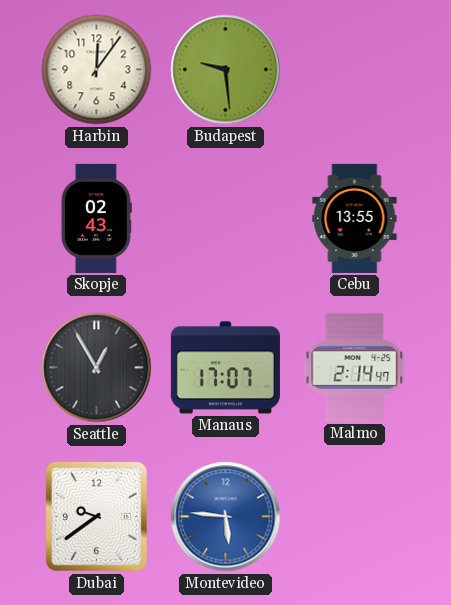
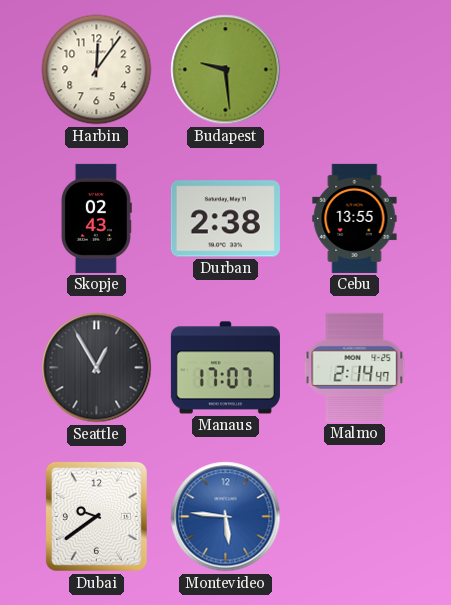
Durban: none -> 2:38 (225, 219)
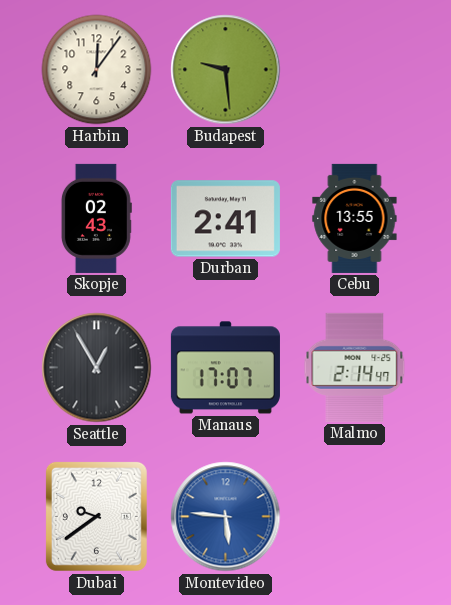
Durban: 2:38 -> 2:41 (225, 219)
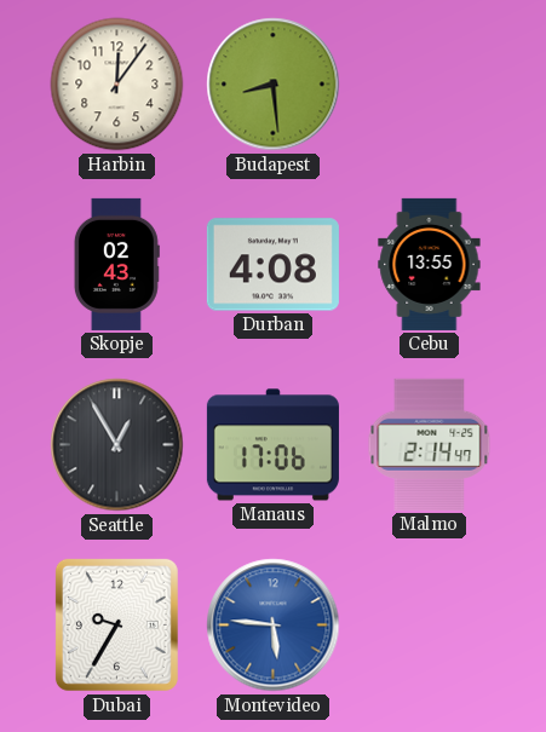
Budapest: 9:29 -> 8:29 (274, 85)
Durban: 2:41 -> 4:08 (272, 265)
Manaus: 17:07 -> 17:06 (272, 445)
Dubai: 9:39 -> 9:35 (116, 624)
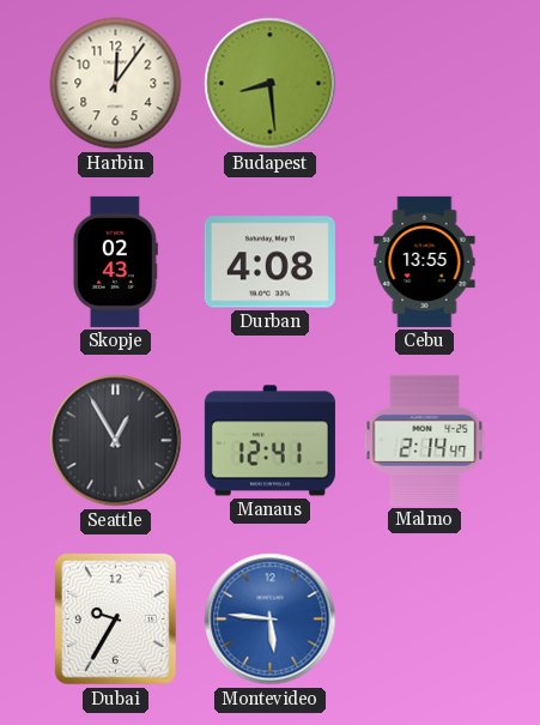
Manaus: 17:06 -> 12:41 (269, 441)
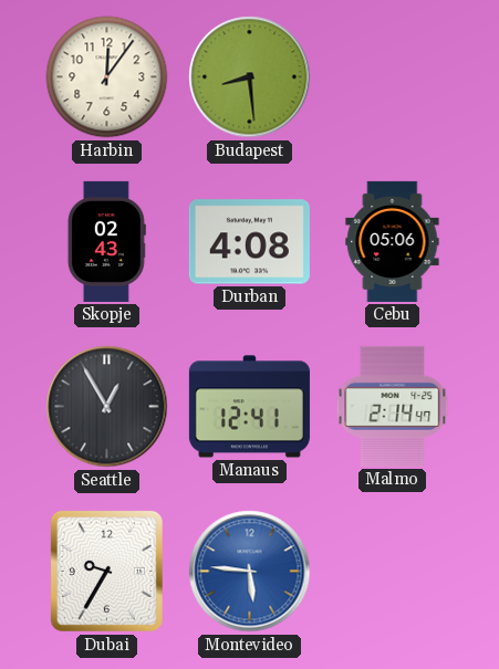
Cebu: 13:55 -> 05:06 (393, 241)
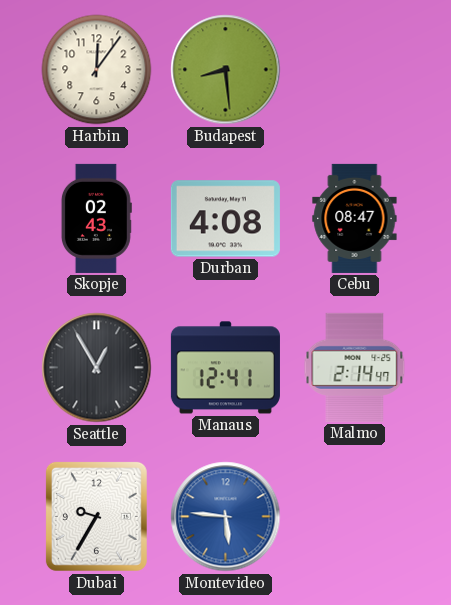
Cebu: 05:06 -> 08:47 (355, 218)
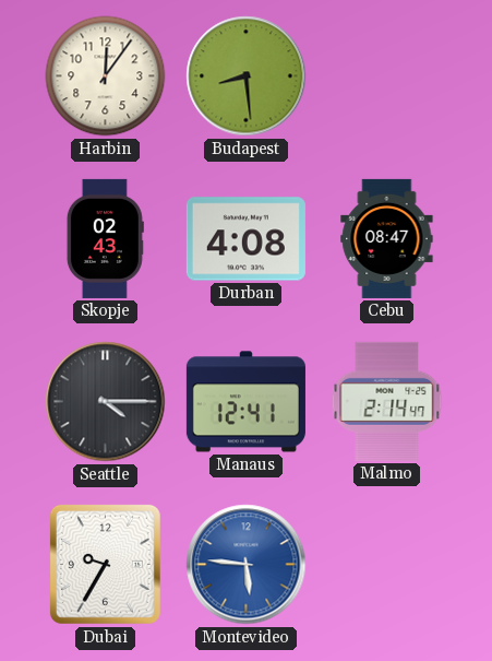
Seattle: 12:55 -> 4:15 (106, 402)
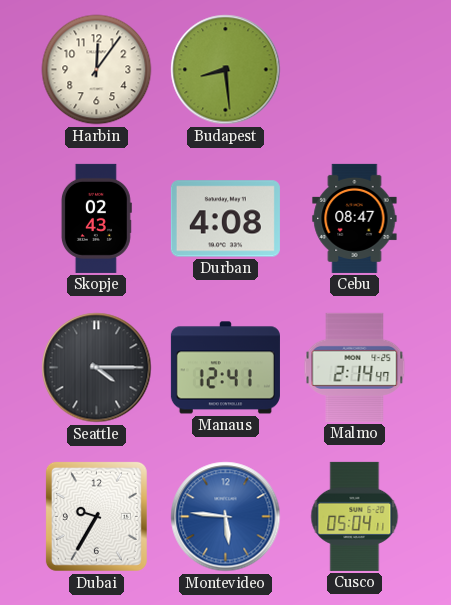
Cusco: none -> 05:04 (355, 516)
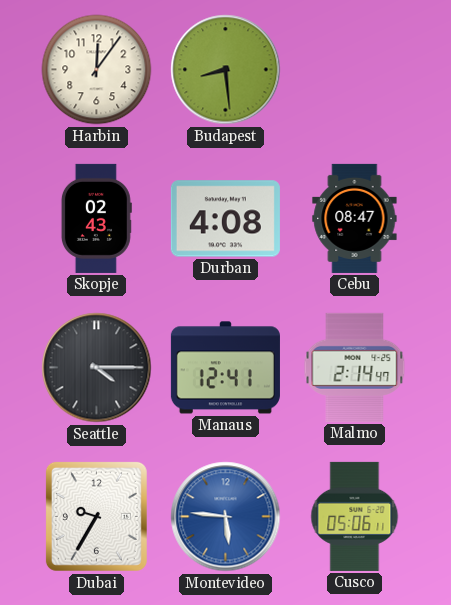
Cusco: 05:04 -> 05:06 (355, 516)
